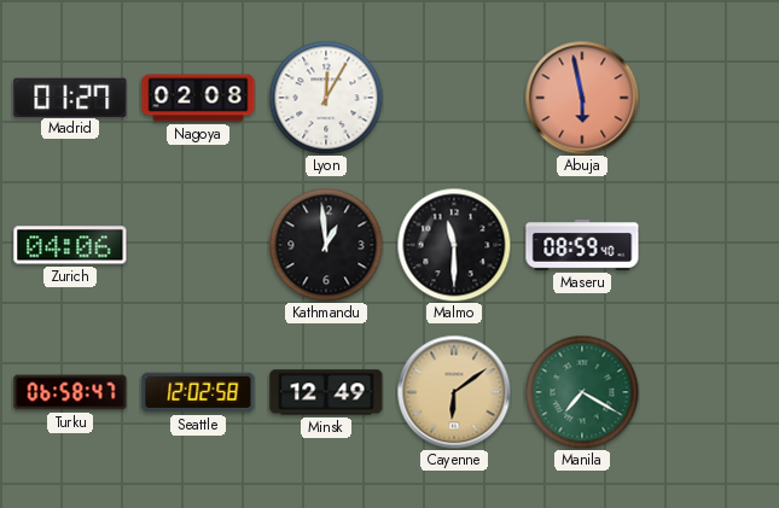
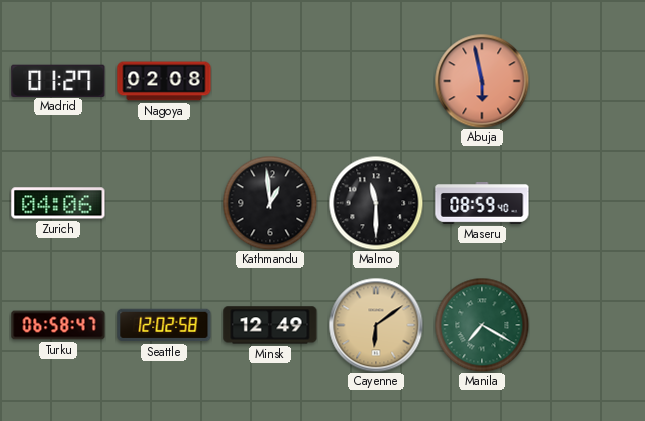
Lyon: 12:05 -> none (326, 98)
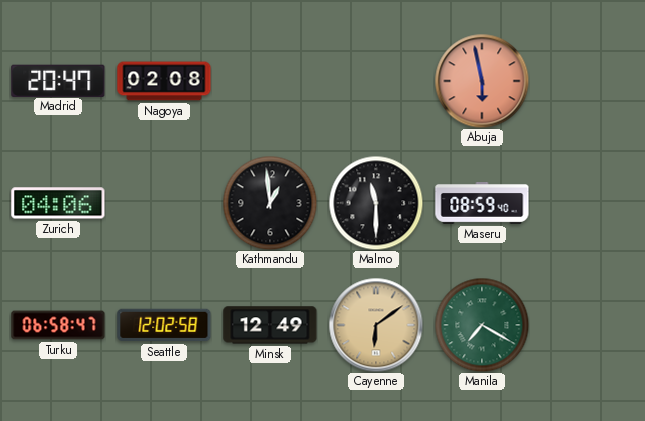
Madrid: 01:27 -> 20:47 (58, 80)
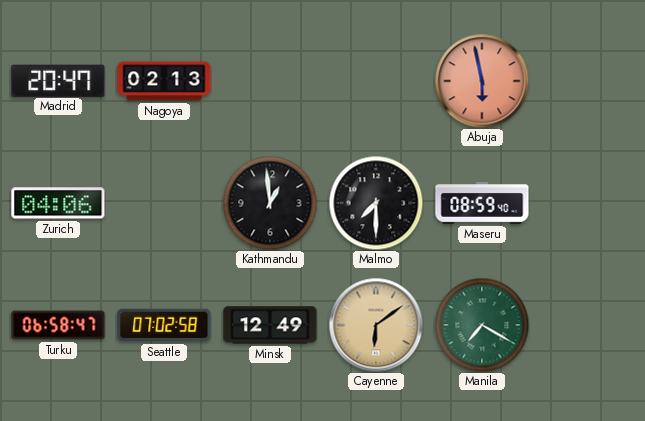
Nagoya: 02:08 -> 02:13 (164, 81)
Malmo: 11:30 -> 7:30 (376, 203)
Seattle: 12:02 -> 07:02 (164, 325)
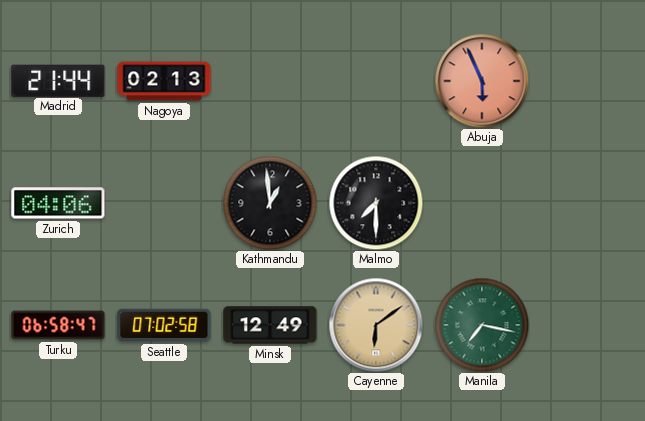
Madrid: 20:47 -> 21:44 (58, 80)
Abuja: 5:58 -> 5:56 (482, 81)
Maseru: 08:59 -> none (482, 204)
Manila: 7:20 -> 7:17 (482, 325)
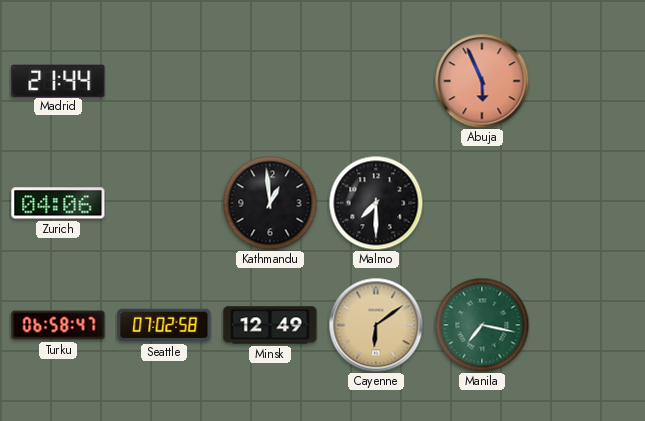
Nagoya: 02:13 -> none (164, 81)
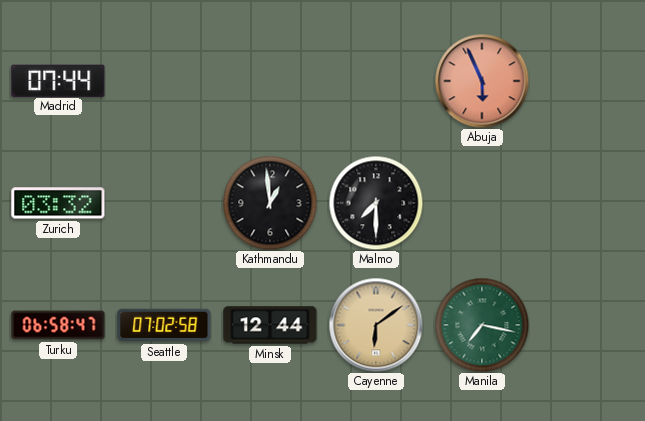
Madrid: 21:44 -> 07:44 (58, 80)
Zurich: 04:06 -> 03:32 (58, 203)
Minsk: 12:49 -> 12:44 (270, 325)
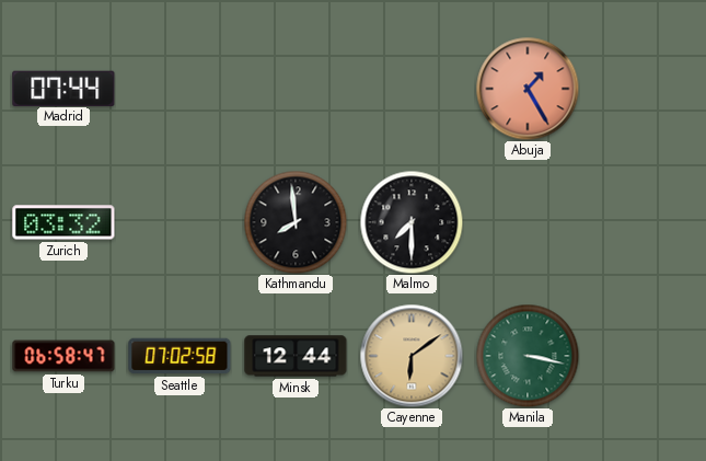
Abuja: 5:56 -> 1:25 (528, 89)
Kathmandu: 12:59 -> 7:59 (296, 222)
Manila: 7:17 -> 3:17 (528, 356)
